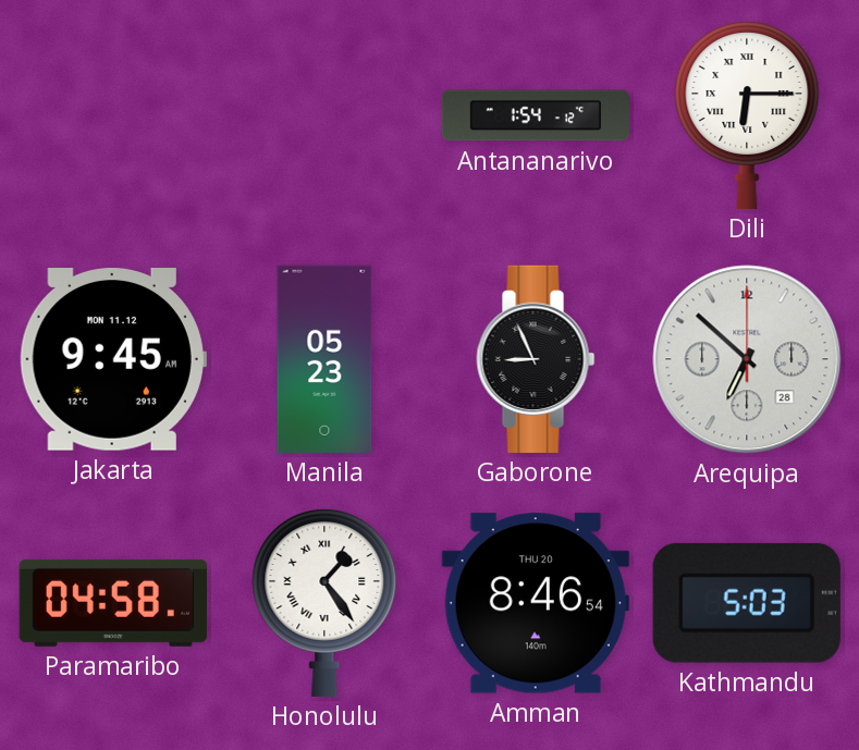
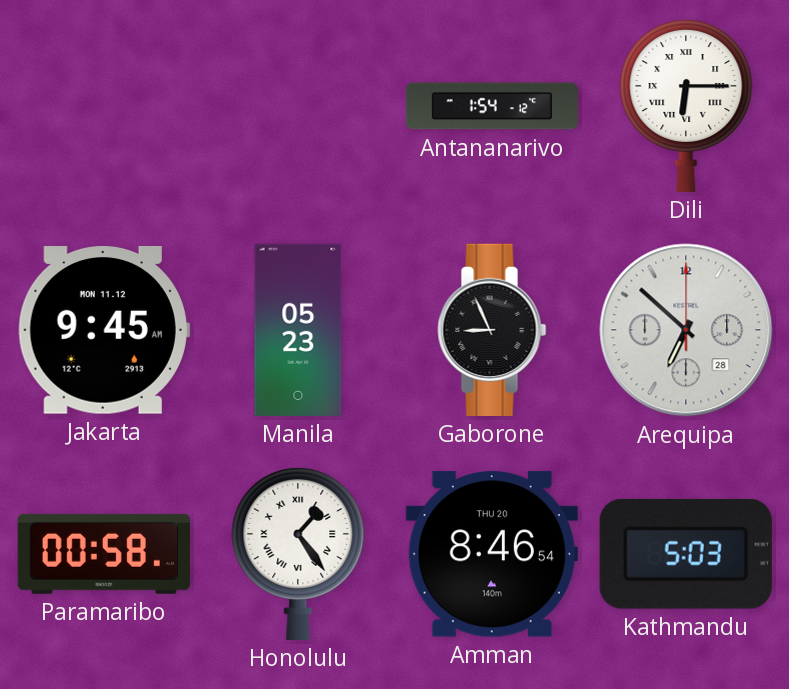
Paramaribo: 04:58 -> 00:58 (104, 554)
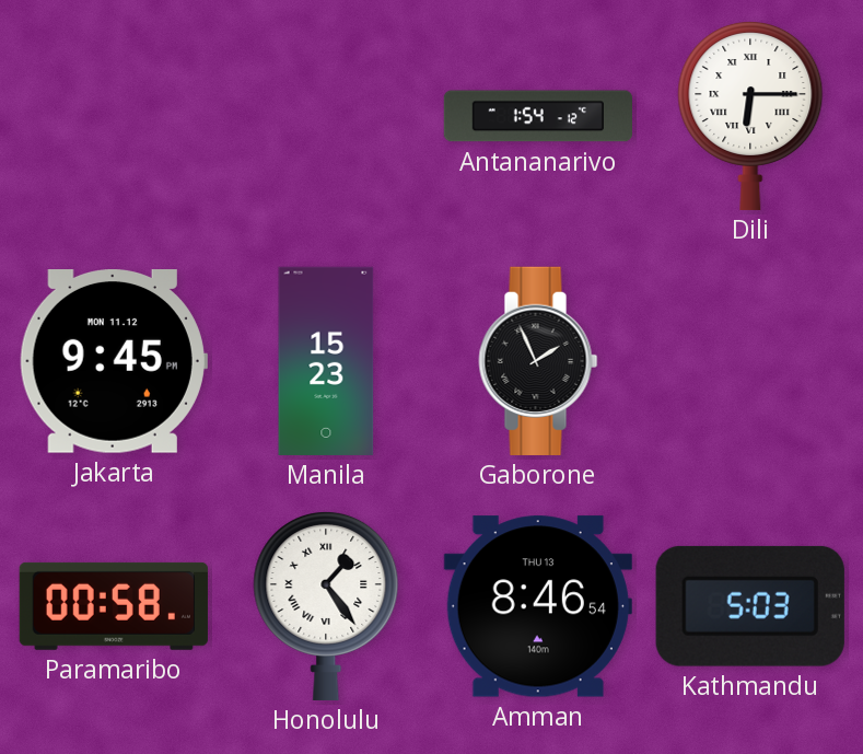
Jakarta: 9:45 AM -> 9:45 PM (114, 362)
Manila: 05:23 -> 15:23 (326, 361)
Gaborone: 8:56 -> 1:56 (538, 361)
Arequipa: 6:52 -> none (686, 330)
Amman date: THU 20 -> THU 13 (538, 606)
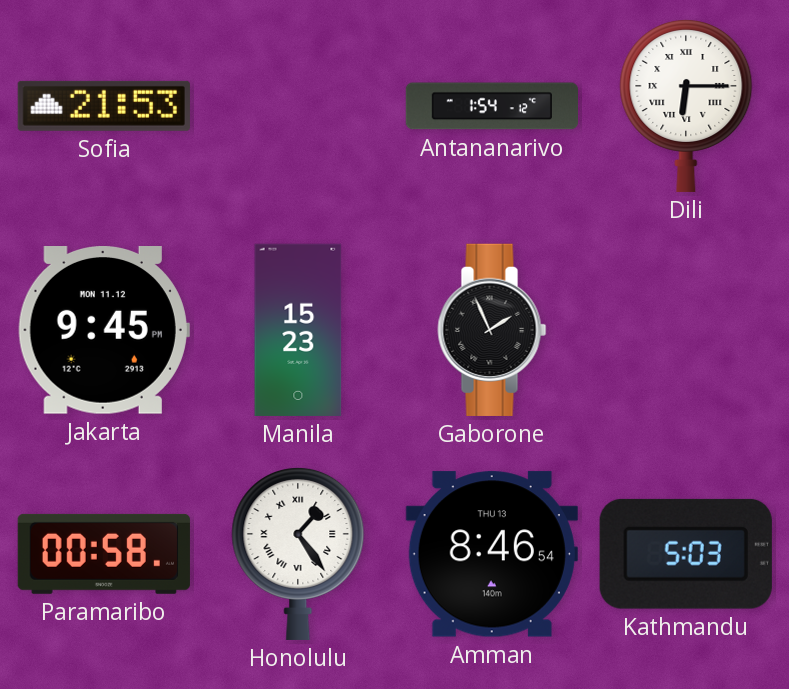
Sofia: none -> 21:53 (104, 106)
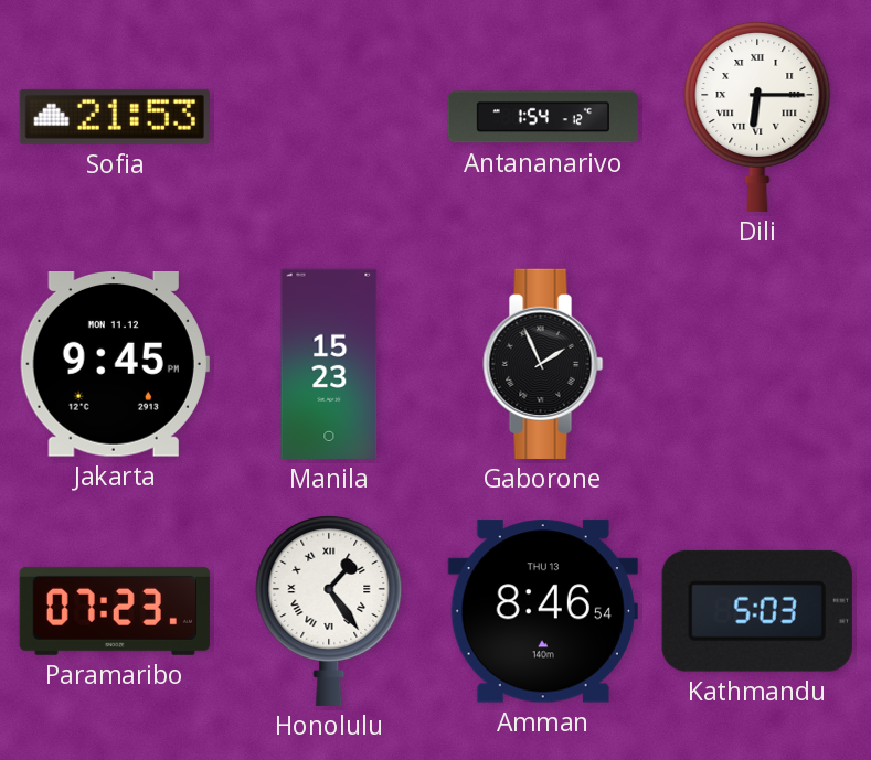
Paramaribo: 00:58 -> 07:23 (115, 611)
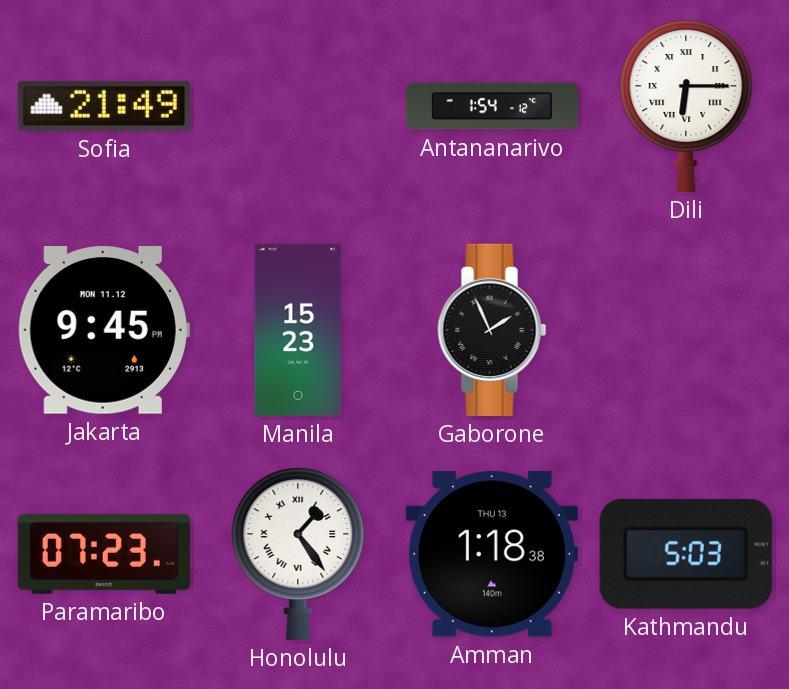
Sofia: 21:53 -> 21:49 (104, 106)
Amman: 8:46 -> 1:18 (492, 554)
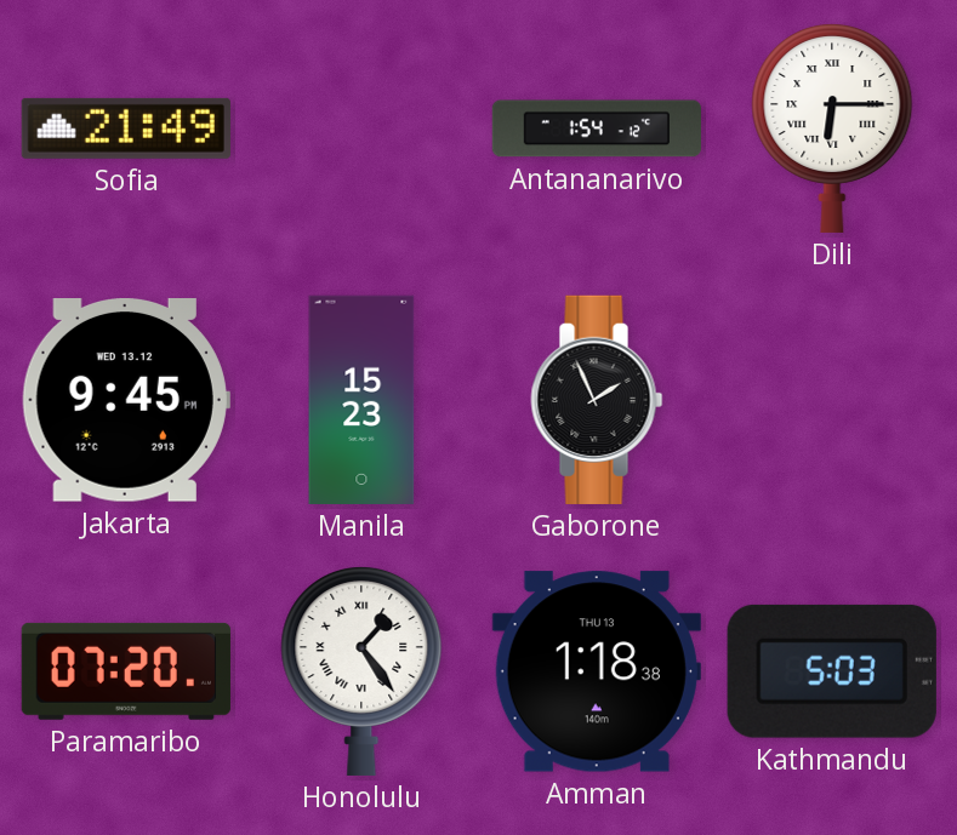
Jakarta date: MON 11.12 -> WED 13.12 (126, 401)
Paramaribo: 07:23 -> 07:20 (126, 671)
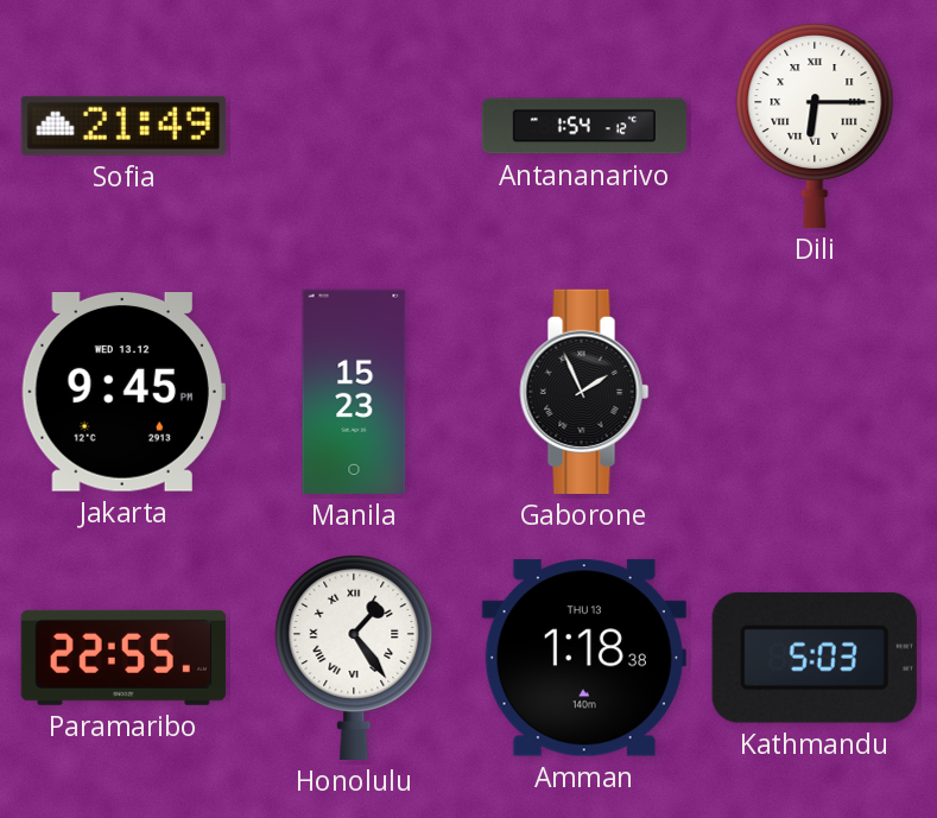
Paramaribo: 07:20 -> 22:55 (124, 658)
